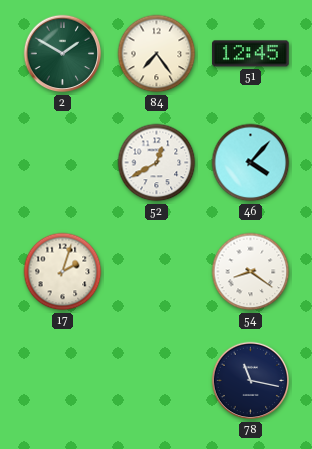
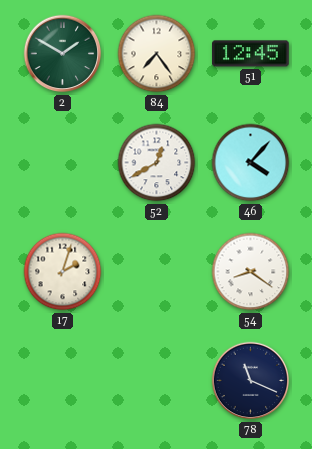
78: 11:17 -> 11:19 (251, 381)
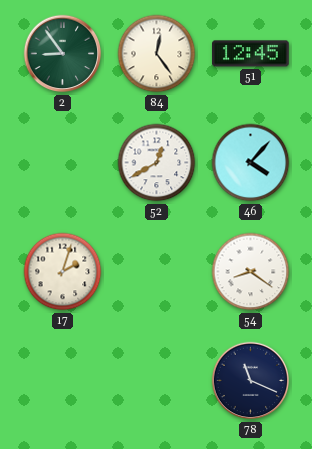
2: 1:50 -> 8:54 (63, 54)
84: 7:24 -> 12:24 (157, 54)
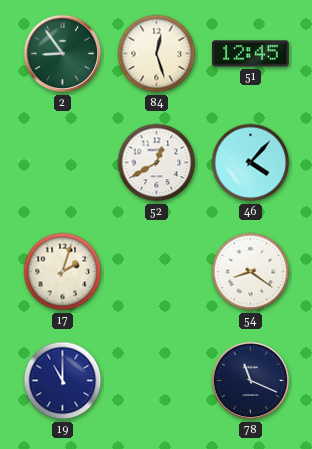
84: 12:24 -> 12:27 (157, 54)
19: none -> 11:00 (63, 381)
